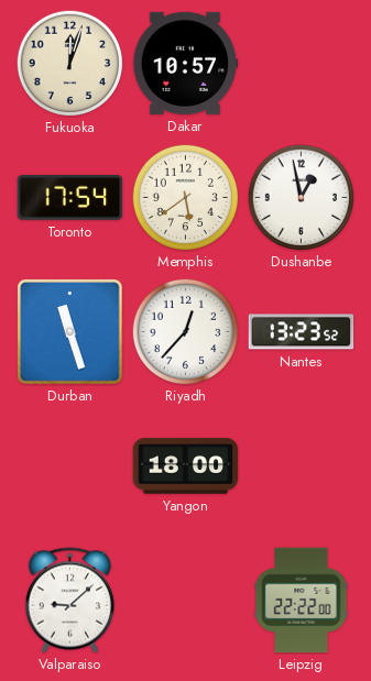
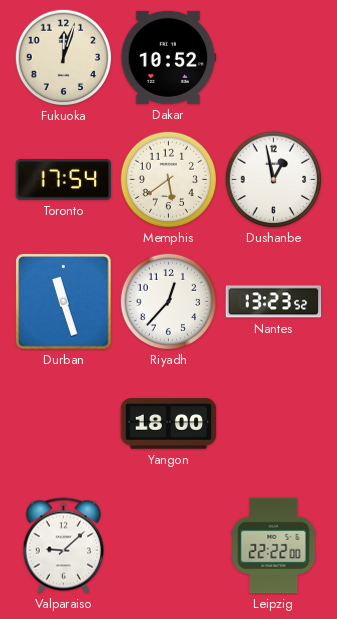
Dakar: 10:57 -> 10:52 (169, 57)
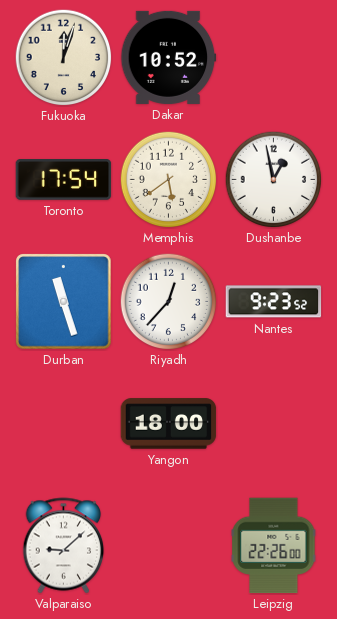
Nantes: 13:23 -> 9:23 (274, 302)
Leipzig: 22:22 -> 22:26 (274, 546)
